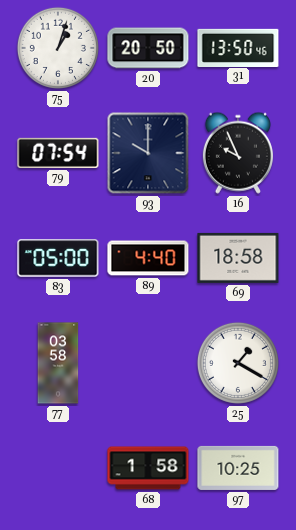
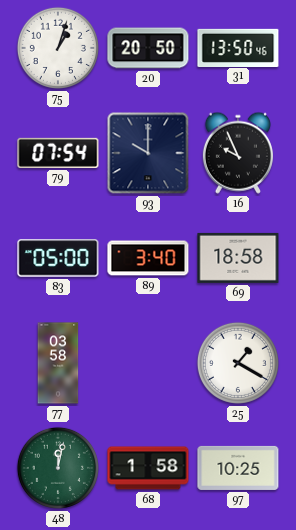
89: 4:40 -> 3:40 (148, 258)
48: none -> 12:02 (58, 468)
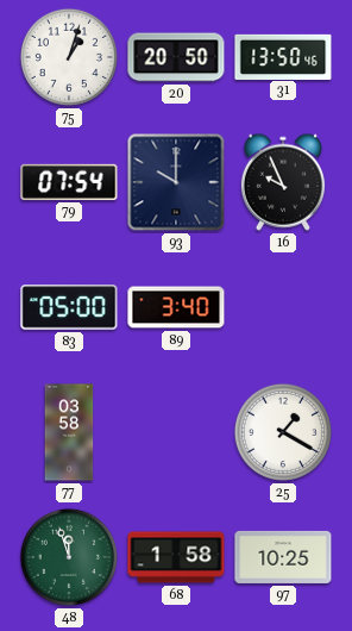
69: 18:58 -> none (238, 258)
48: 12:02 -> 11:57 (69, 557)
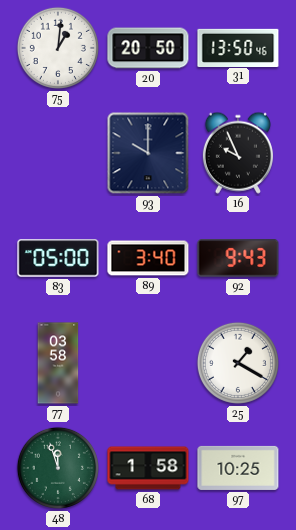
75: 1:03 -> 1:01 (58, 48)
79: 07:54 -> none (69, 182)
92: none -> 9:43 (238, 258)
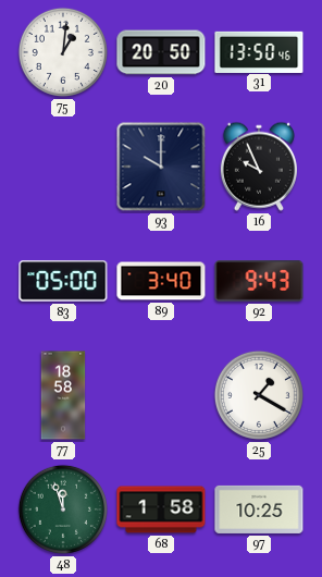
77: 03:58 -> 18:58 (63, 395)
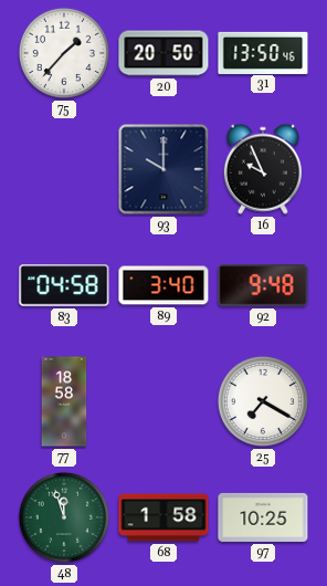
75: 1:01 -> 1:37 (64, 53)
83: 05:00 -> 04:58 (64, 285)
92: 9:43 -> 9:48 (263, 285)
25: 1:20 -> 7:20 (263, 401)
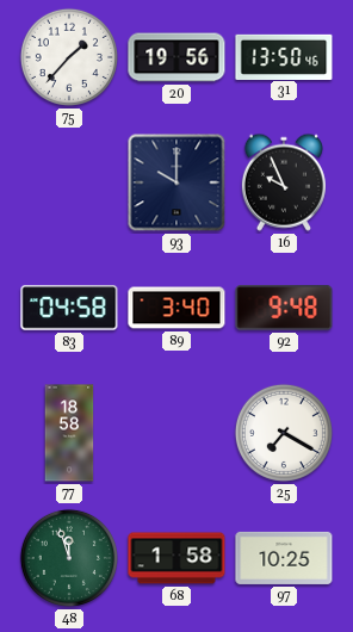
20: 20:50 -> 19:56 (176, 57)
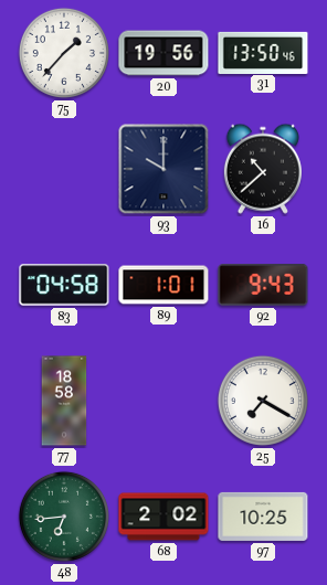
16: 9:56 -> 10:38 (263, 169)
89: 3:40 -> 1:01 (163, 285)
92: 9:48 -> 9:43 (263, 285)
48: 11:57 -> 6:44 (64, 517)
68: 1:58 -> 2:02 (163, 517)
